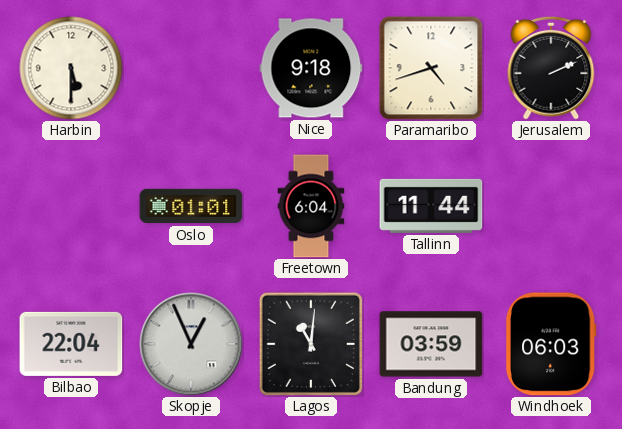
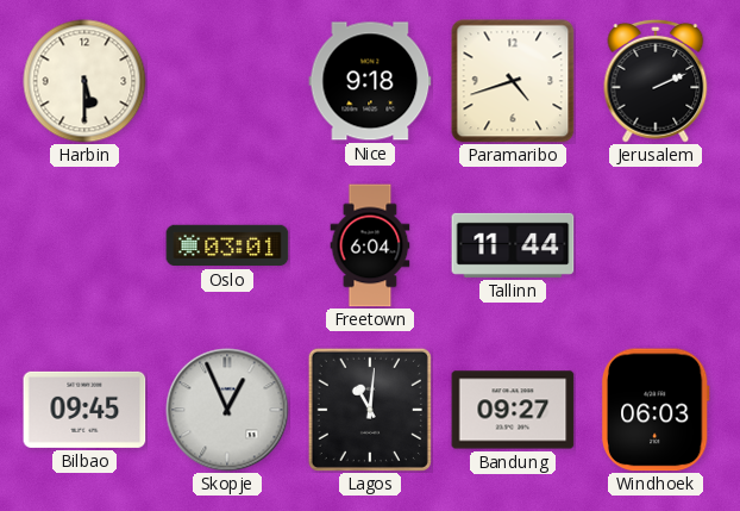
Oslo: 01:01 -> 03:01 (227, 245)
Bilbao: 22:04 -> 09:45 (84, 410)
Bandung: 03:59 -> 09:27 (513, 410)
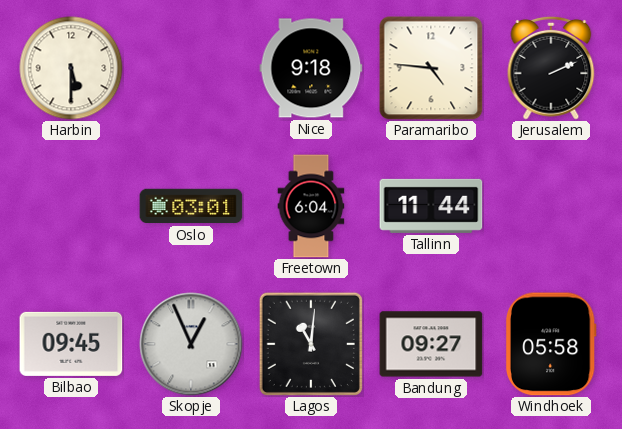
Paramaribo: 4:42 -> 4:46 (431, 68)
Windhoek: 06:03 -> 05:58 (551, 344)
